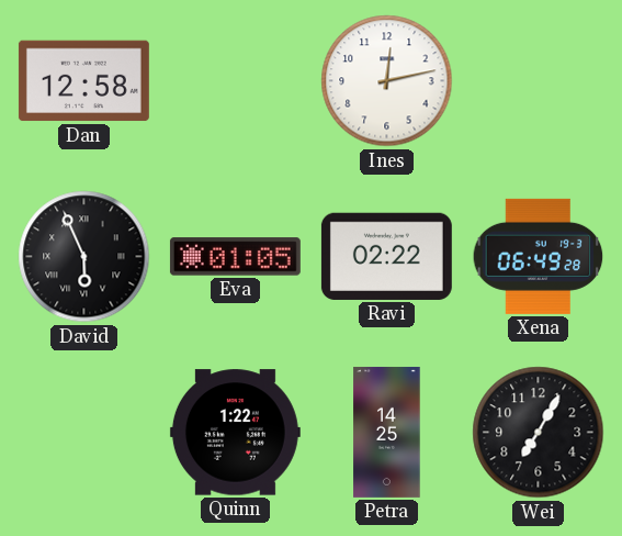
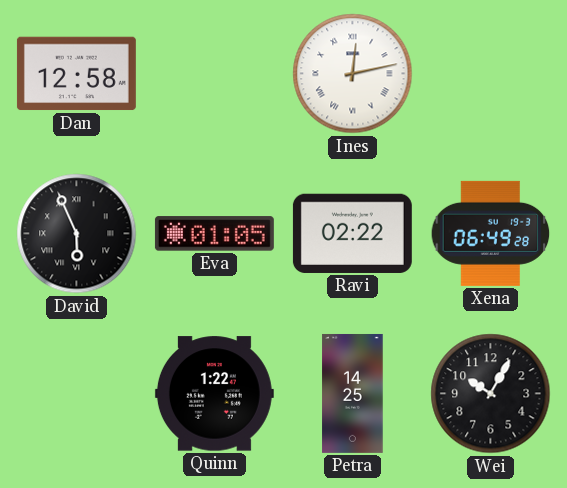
Ines numerals: Arabic -> Roman (353, 74)
Wei: 7:05 -> 10:05 (491, 394)
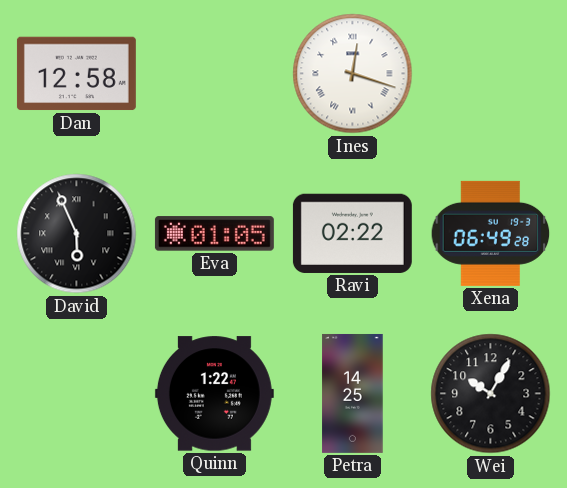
Ines: 12:13 -> 12:18 (353, 74)
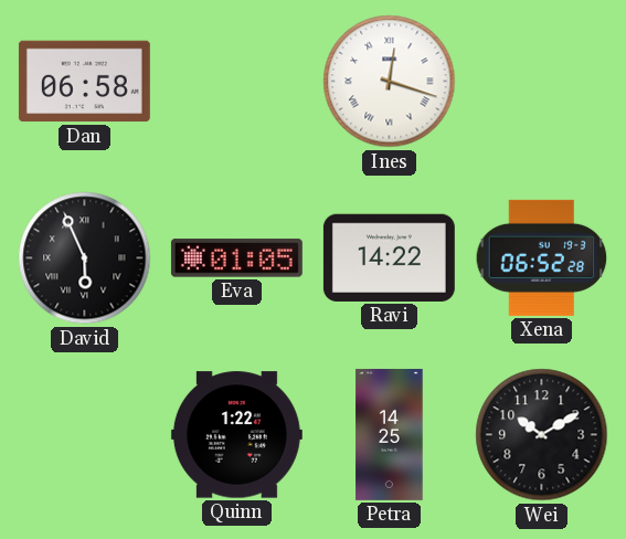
Dan: 12:58 -> 06:58 (84, 82)
Ravi: 02:22 -> 14:22 (389, 257)
Xena: 06:49 -> 06:52 (542, 257)
Wei: 10:05 -> 10:10 (542, 435)
